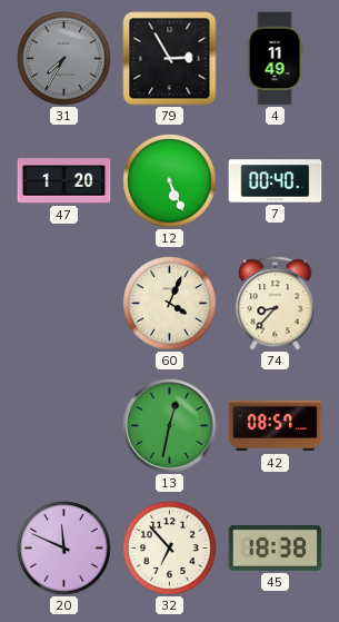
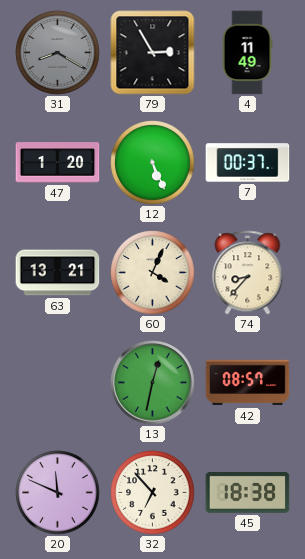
31: 7:35 -> 8:20 (58, 53)
7: 00:40 -> 00:37 (248, 163)
63: none -> 13:21 (58, 273)
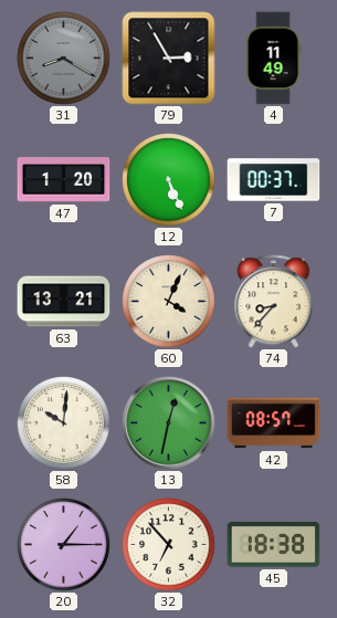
58: none -> 10:01 (64, 423)
20: 11:49 -> 1:15 (64, 545)
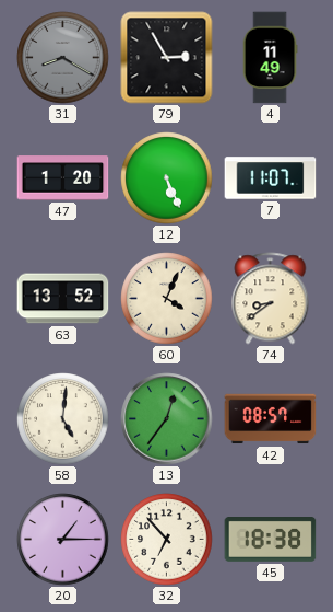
7: 00:37 -> 11:07 (271, 178)
63: 13:21 -> 13:52 (63, 299)
74: 8:37 -> 8:39 (271, 299)
58: 10:01 -> 5:01 (63, 419)
13: 12:32 -> 12:36 (167, 419)
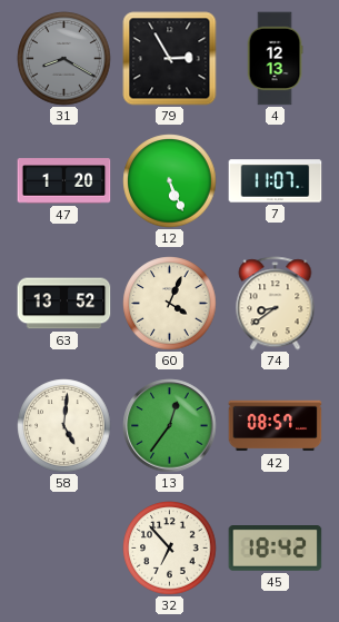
4: 11:49 -> 12:13 (275, 59)
20: 1:15 -> none (63, 540)
45: 18:38 -> 18:42 (276, 549)
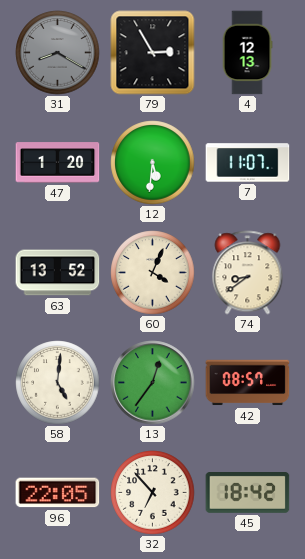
12: 5:26 -> 5:31 (153, 163)
96: none -> 22:05 (58, 493)
